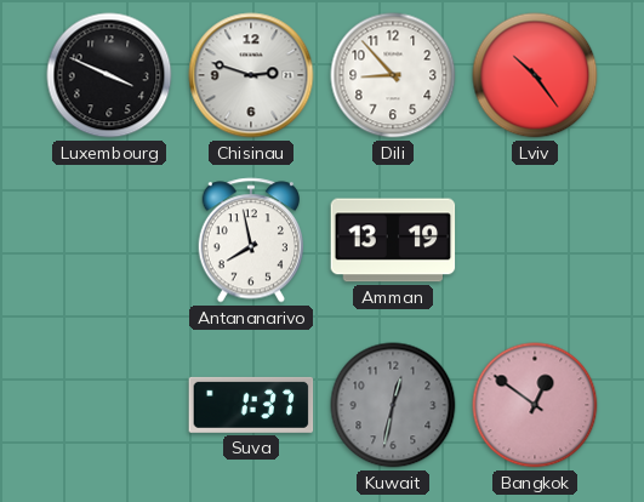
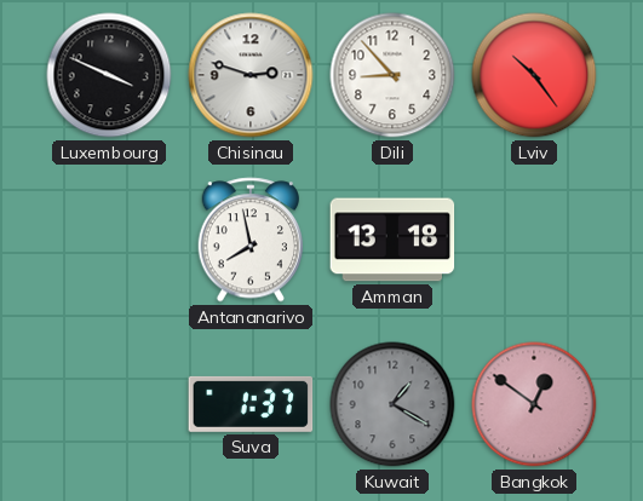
Amman: 13:19 -> 13:18 (392, 240)
Kuwait: 12:32 -> 1:20 (392, 404)
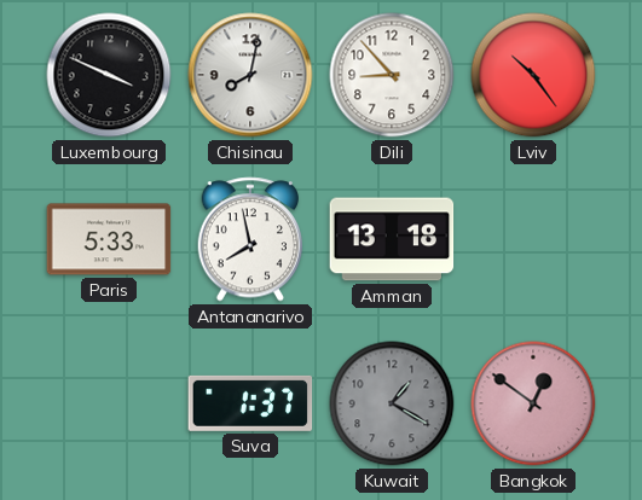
Chisinau: 2:48 -> 8:02 (250, 75)
Paris: none -> 5:33 (109, 239)
